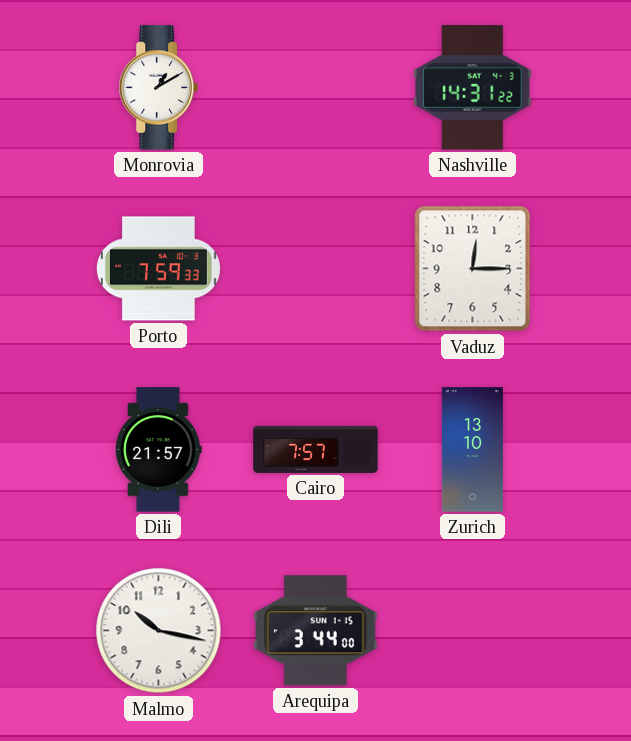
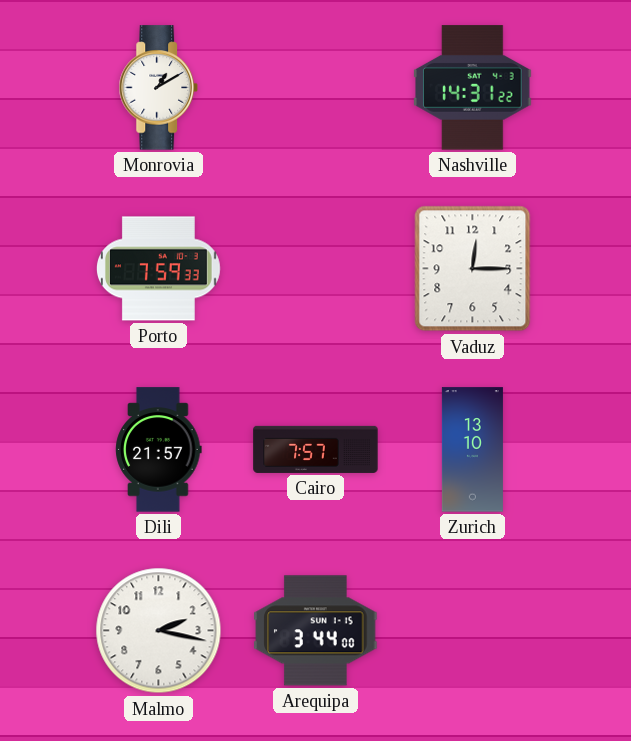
Malmo: 10:17 -> 2:17 (159, 631)
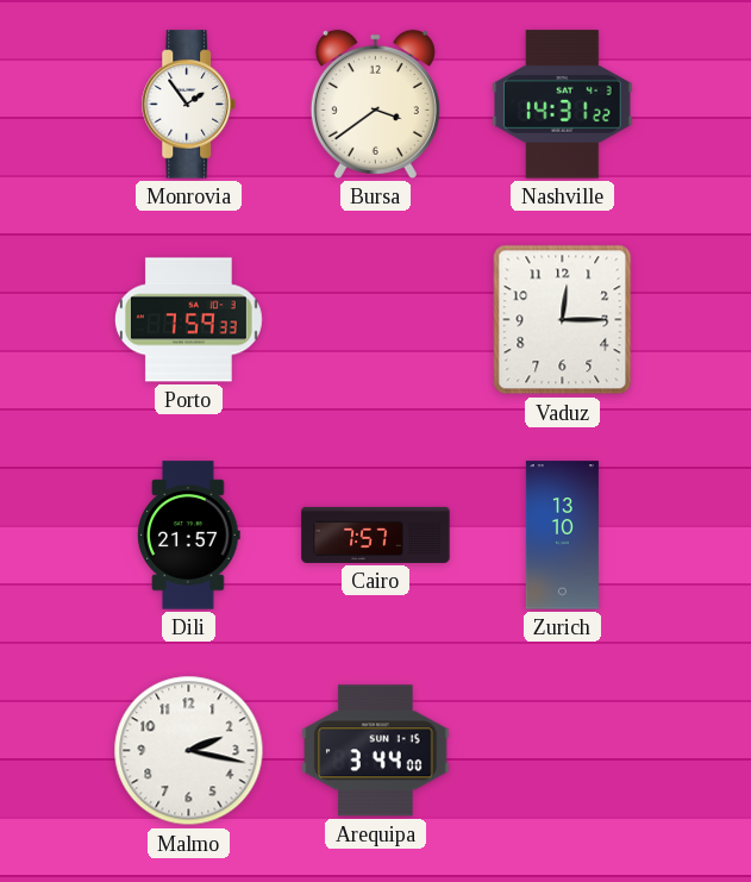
Monrovia: 1:10 -> 1:54 (188, 105)
Bursa: none -> 3:39 (375, 104)
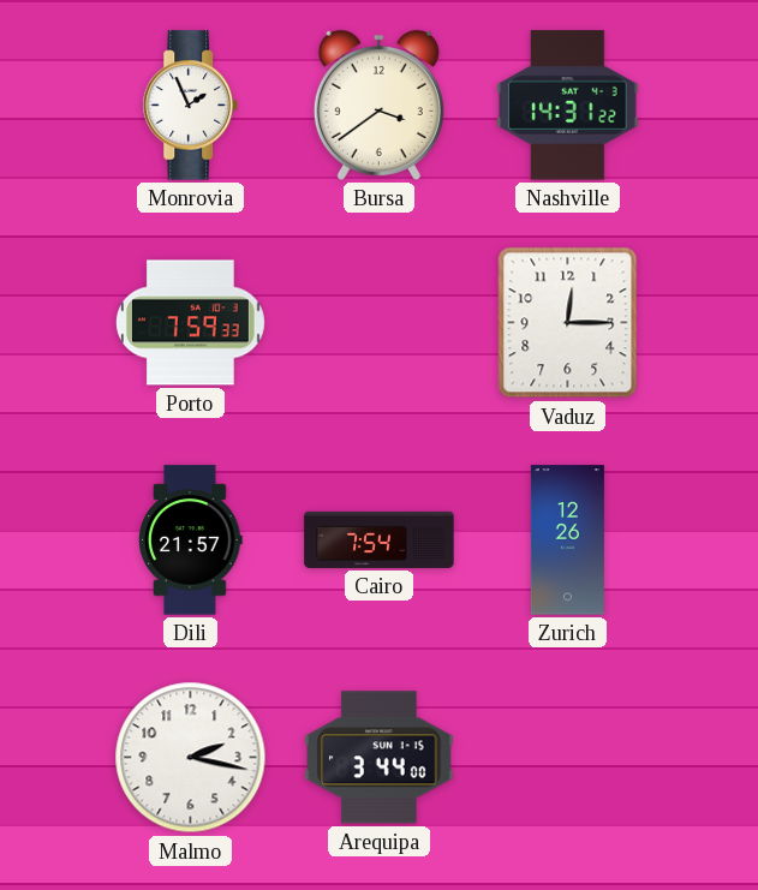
Monrovia: 1:54 -> 1:56 (190, 106)
Cairo: 7:57 -> 7:54 (380, 539)
Zurich: 13:10 -> 12:26 (567, 540)
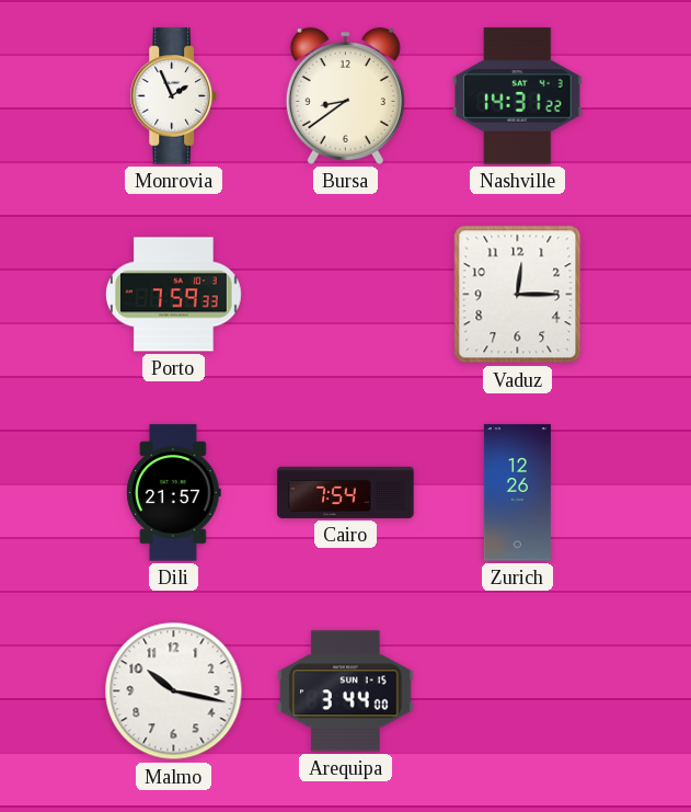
Bursa: 3:39 -> 8:39 (345, 95)
Malmo: 2:17 -> 10:17 (174, 691)
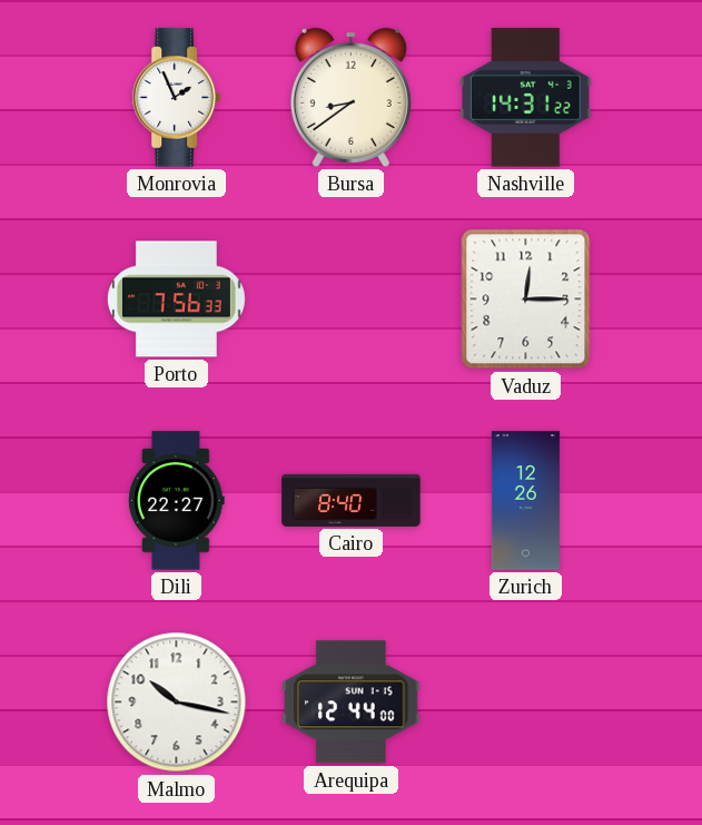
Porto: 7:59 -> 7:56 (176, 299)
Dili: 21:57 -> 22:27 (177, 501)
Cairo: 7:54 -> 8:40 (352, 500)
Arequipa: 3:44 -> 12:44 (352, 703)
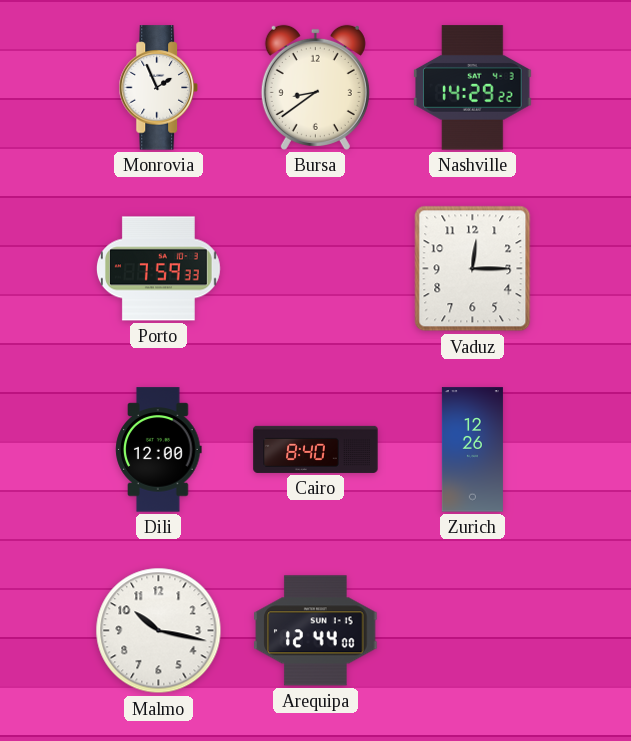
Nashville: 14:31 -> 14:29 (473, 88)
Porto: 7:56 -> 7:59 (158, 269)
Dili: 22:27 -> 12:00 (159, 450)
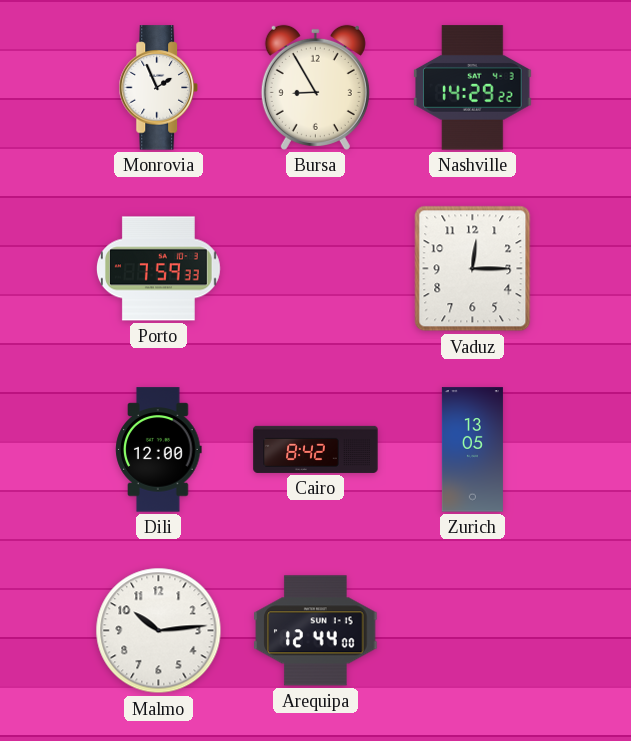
Bursa: 8:39 -> 8:55 (315, 87)
Cairo: 8:40 -> 8:42 (316, 449)
Zurich: 12:26 -> 13:05 (472, 450)
Malmo: 10:17 -> 10:14 (159, 631)
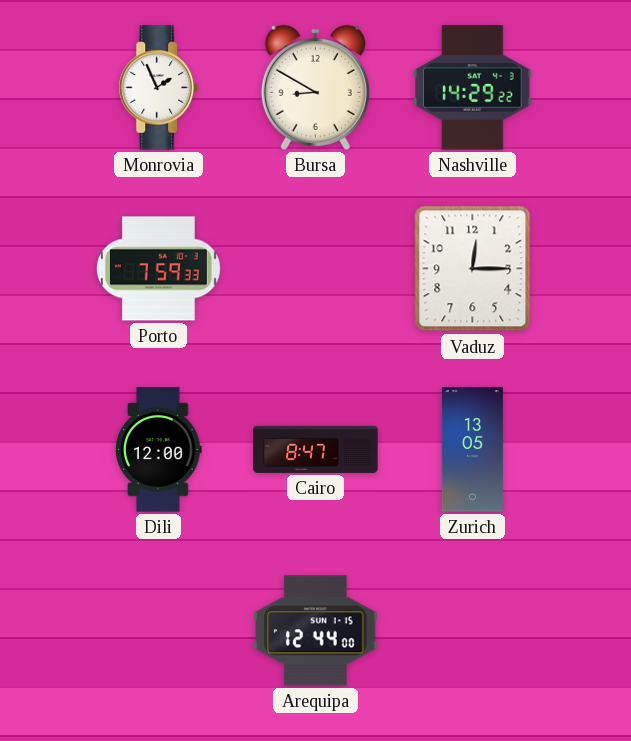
Bursa: 8:55 -> 8:50 (315, 87)
Cairo: 8:42 -> 8:47 (316, 449)
Malmo: 10:14 -> none (159, 631)
